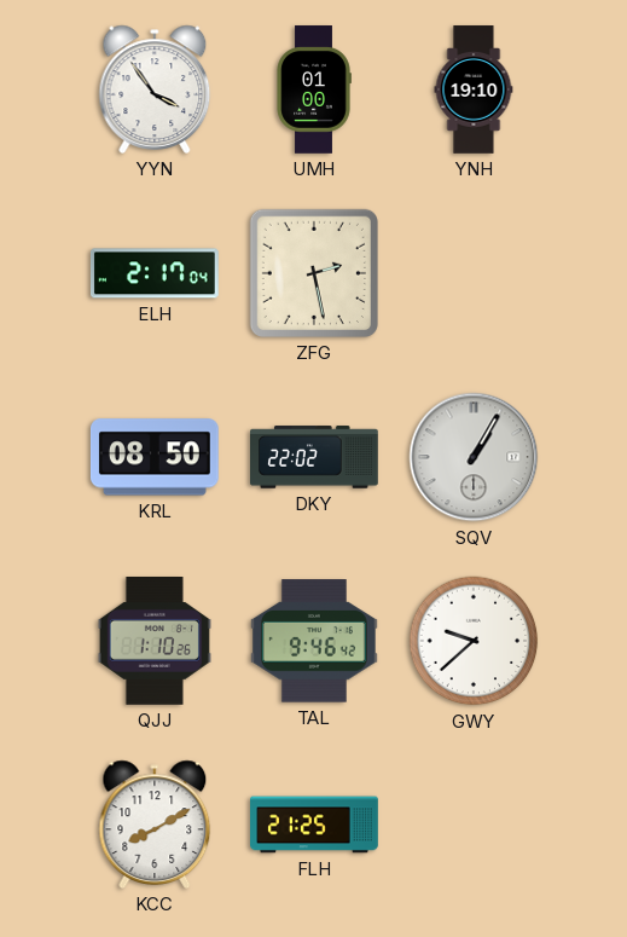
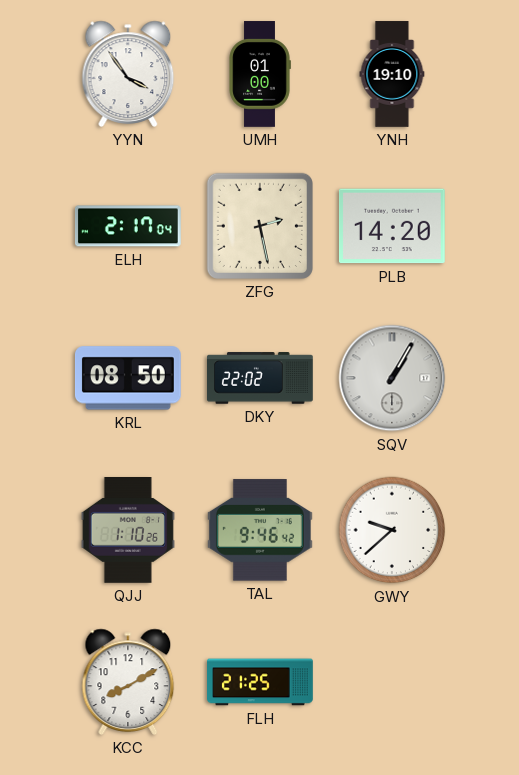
PLB: none -> 14:20 (392, 226)
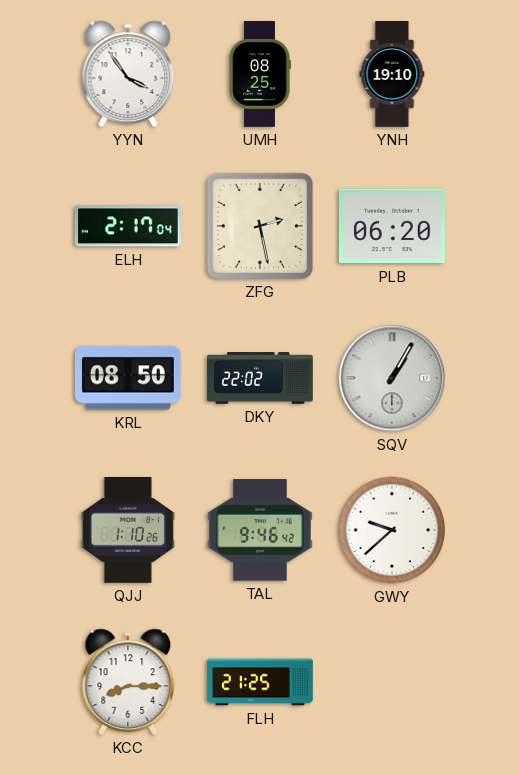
UMH: 01:00 -> 08:25 (260, 74)
PLB: 14:20 -> 06:20 (392, 226)
KCC: 8:10 -> 8:15 (128, 682)
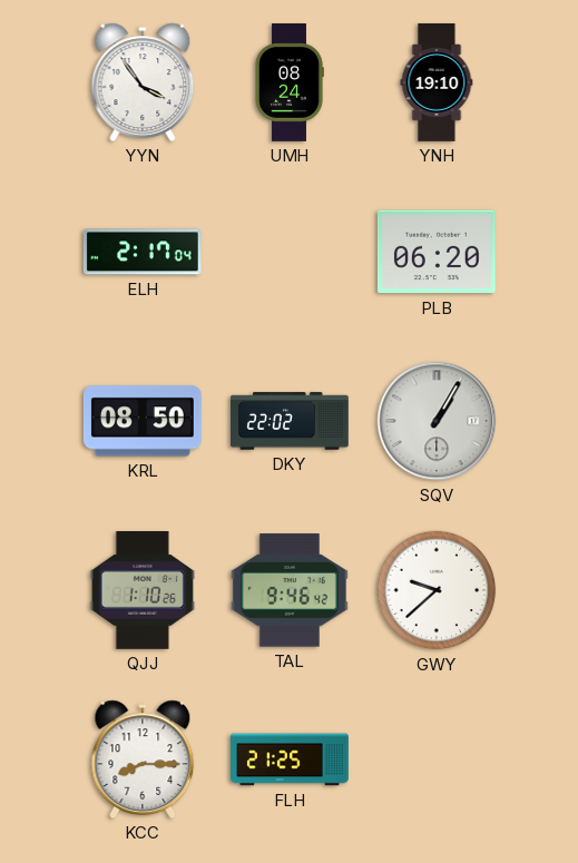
UMH: 08:25 -> 08:24 (290, 82)
ZFG: 2:28 -> none (260, 226)
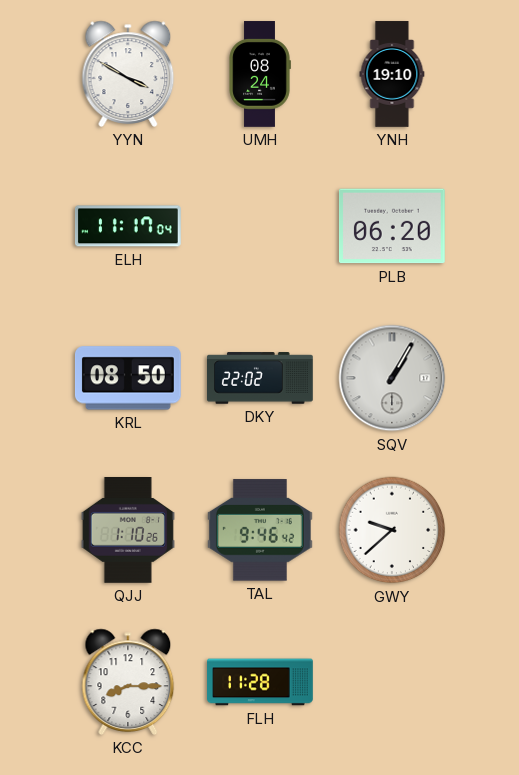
YYN: 3:54 -> 3:50 (128, 74)
ELH: 2:17 -> 11:17 (129, 226)
FLH: 21:25 -> 11:28 (260, 682)
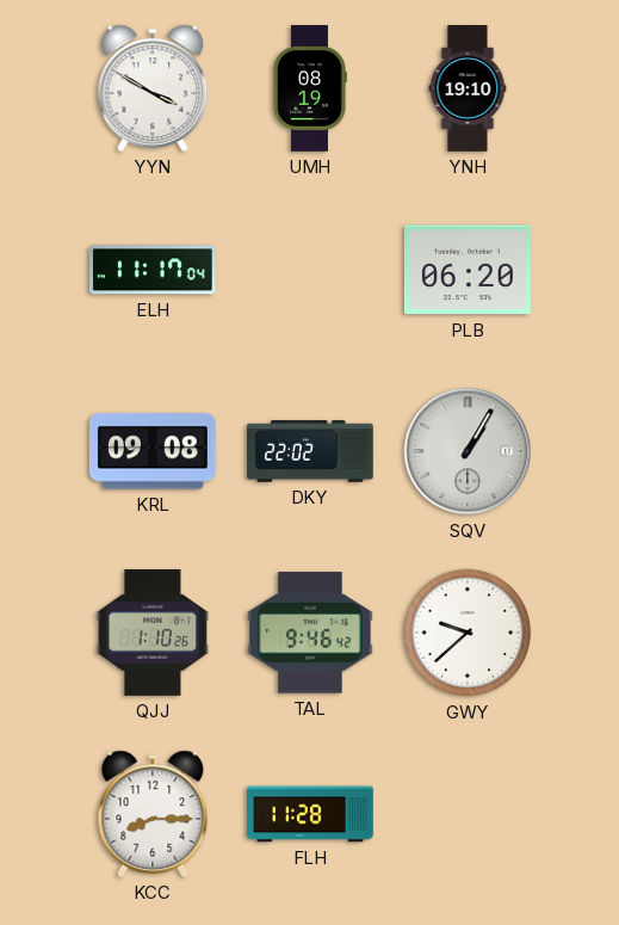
UMH: 08:24 -> 08:19 (310, 88)
KRL: 08:50 -> 09:08 (153, 451)
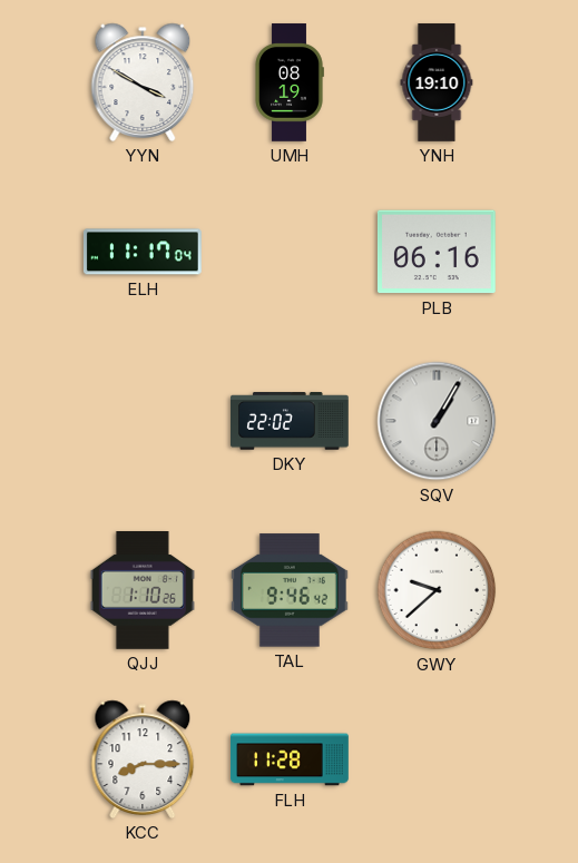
PLB: 06:20 -> 06:16 (437, 252)
KRL: 09:08 -> none (153, 451)
